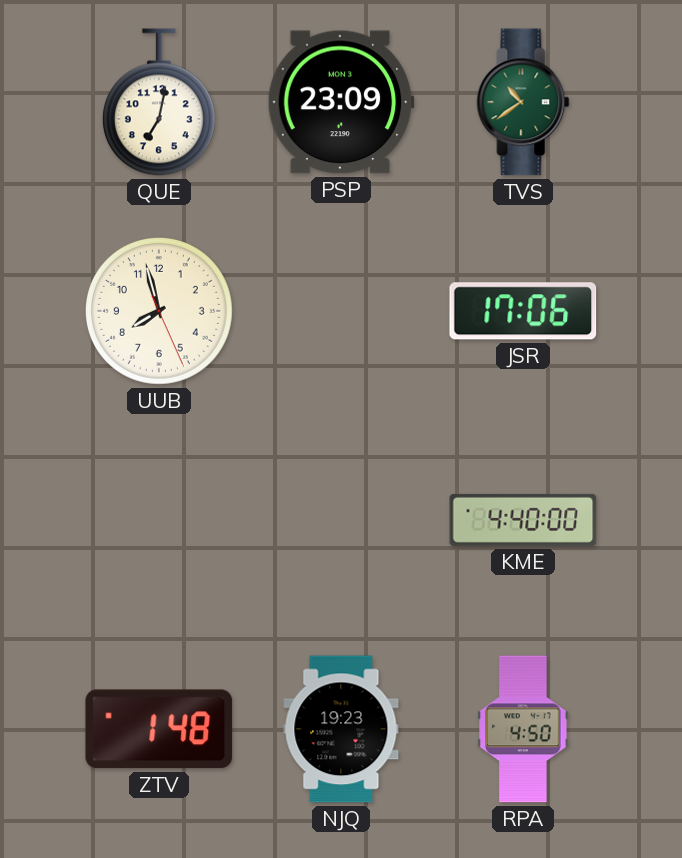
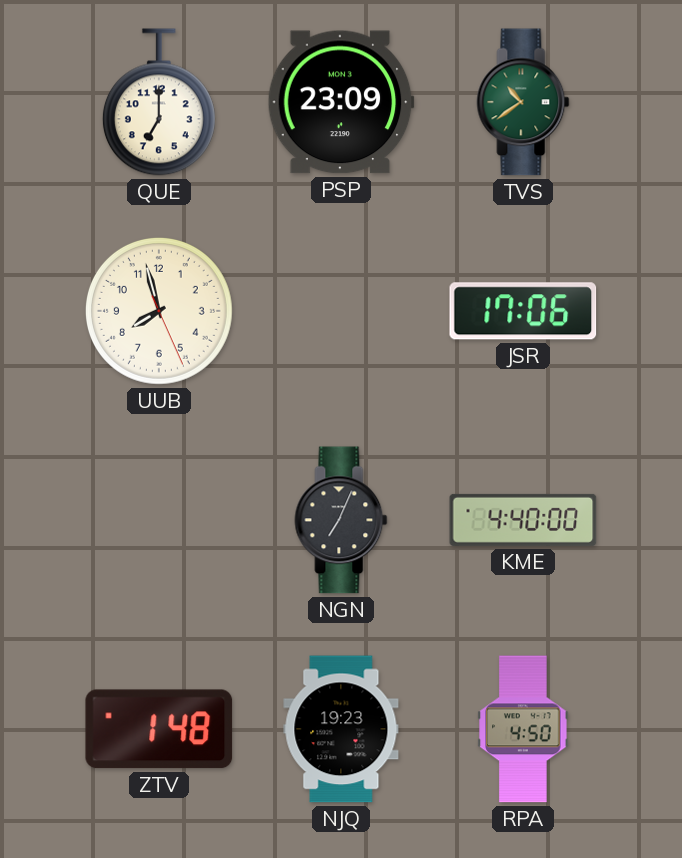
QUE: 7:02 -> 7:00 (159, 102)
NGN: none -> 7:04 (341, 520)
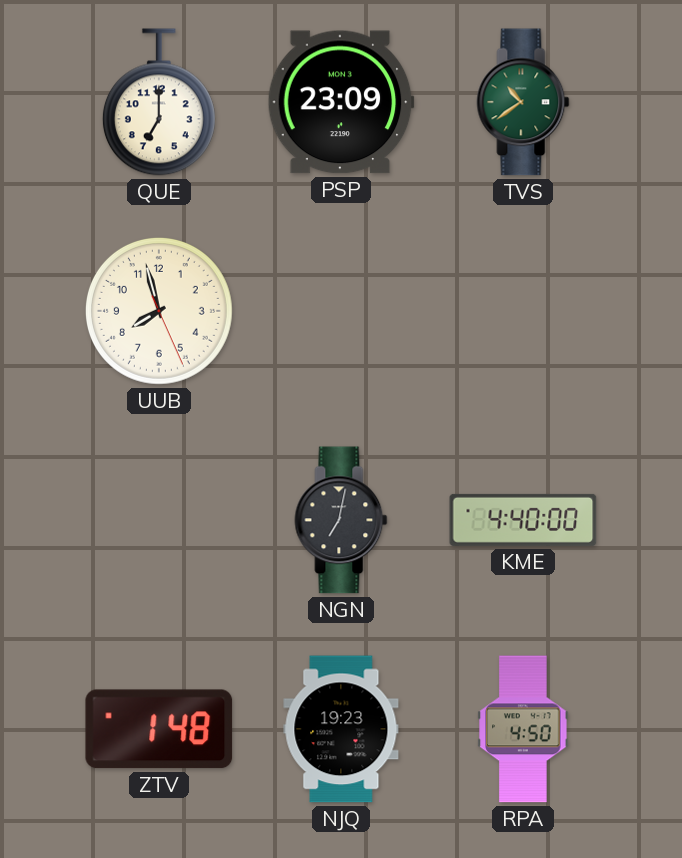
JSR: 17:06 -> none (523, 311)
NGN: 7:04 -> 7:02 (341, 520)
